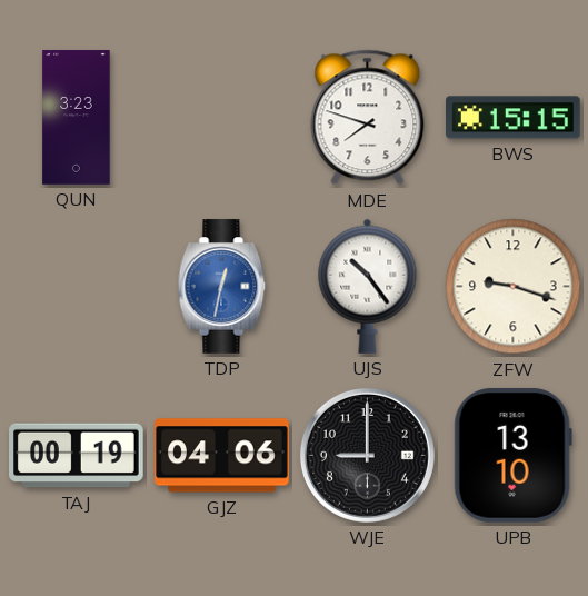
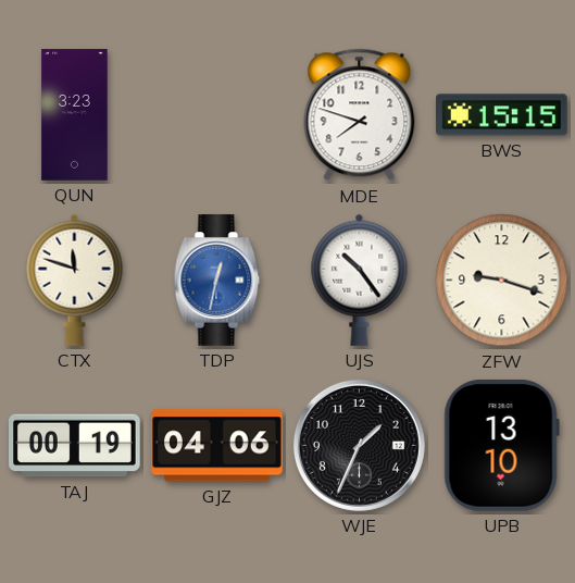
CTX: none -> 11:48 (75, 280)
WJE: 9:00 -> 1:34 (359, 445)
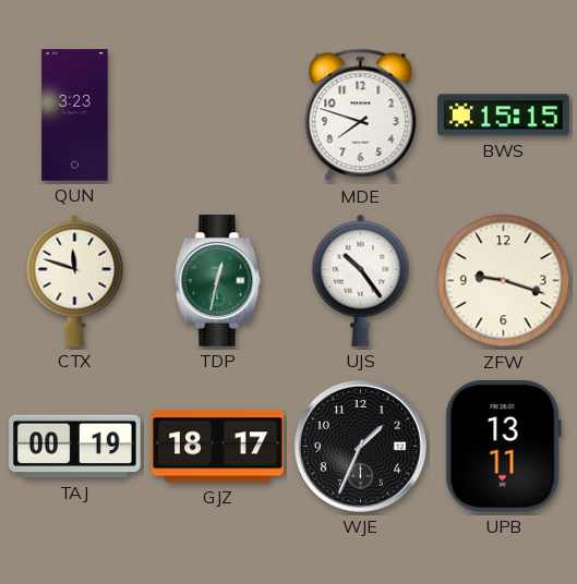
TDP dial: blue -> green (218, 281)
GJZ: 04:06 -> 18:17 (218, 447)
UPB: 13:10 -> 13:11 (503, 446)
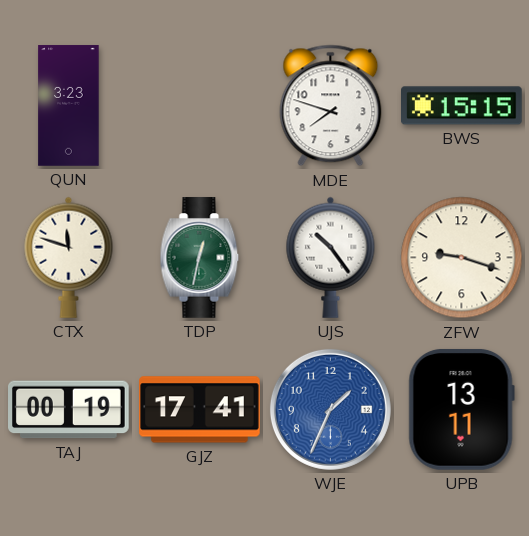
GJZ: 18:17 -> 17:41 (200, 410)
WJE dial: black -> blue (330, 409)
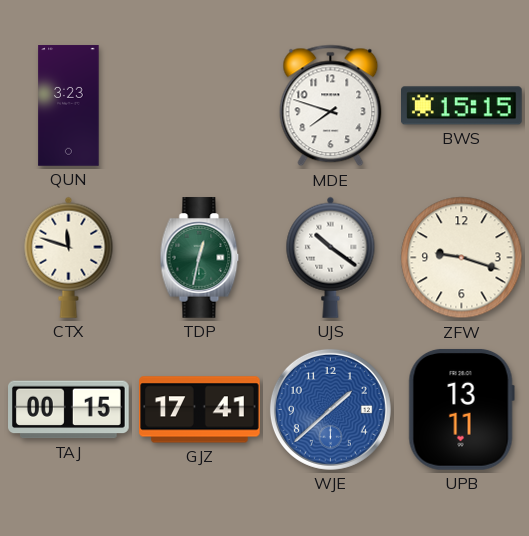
UJS: 10:24 -> 10:21 (331, 257)
TAJ: 00:19 -> 00:15 (69, 410)
WJE: 1:34 -> 1:38 (330, 409)
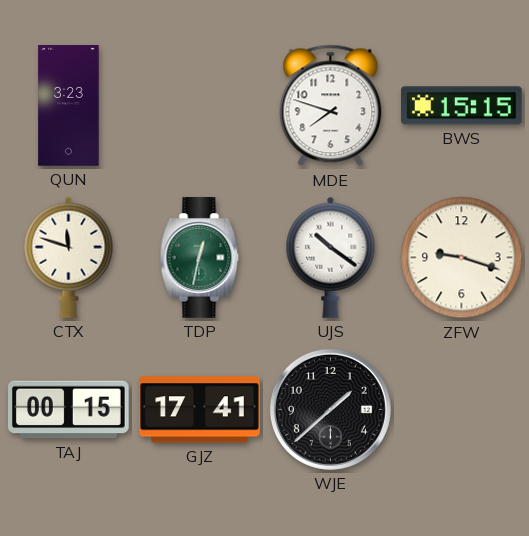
WJE dial: blue -> black (330, 409)
UPB: 13:11 -> none (461, 409)
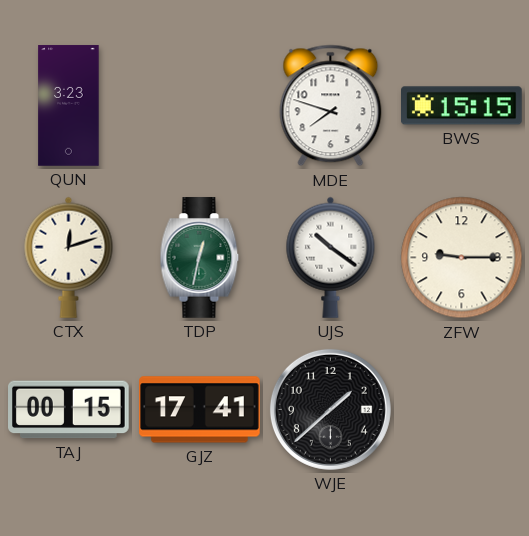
CTX: 11:48 -> 12:12 (69, 257)
ZFW: 9:18 -> 9:15 (462, 258)
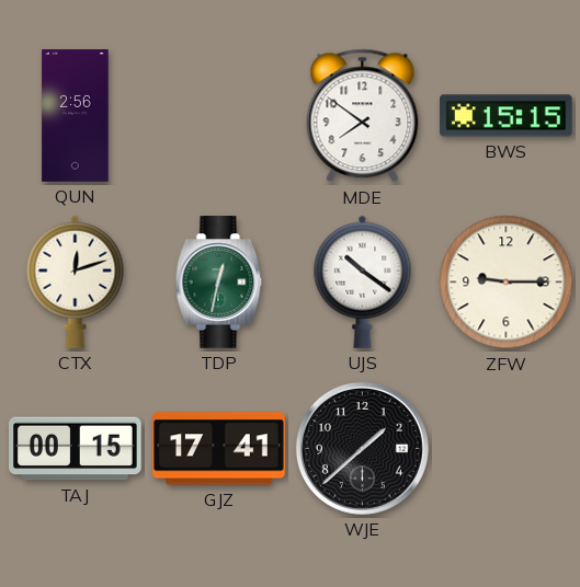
QUN: 3:23 -> 2:56 (76, 116)
MDE: 7:48 -> 7:51 (363, 116)
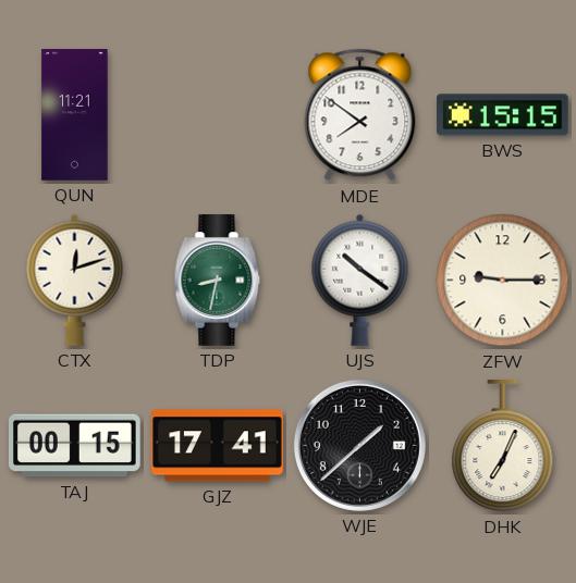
QUN: 2:56 -> 11:21 (75, 115)
TDP: 12:32 -> 8:32 (218, 281)
DHK: none -> 7:04 (503, 446)
